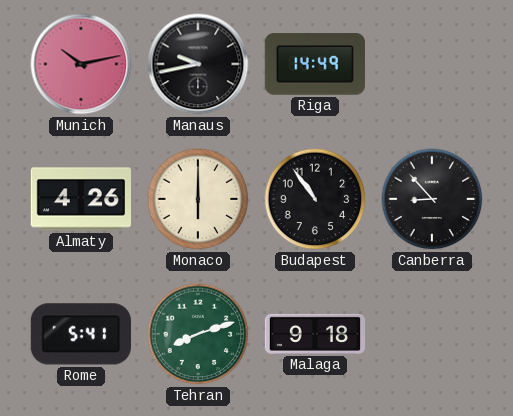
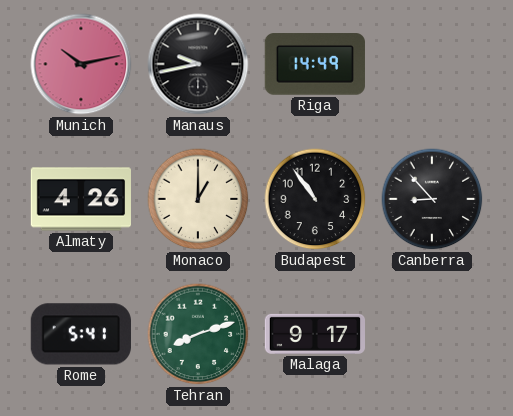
Monaco: 6:00 -> 1:00 (198, 199)
Malaga: 9:18 -> 9:17 (315, 334)
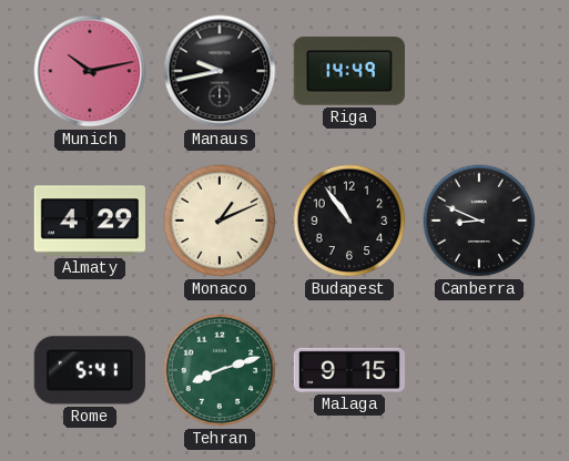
Almaty: 4:26 -> 4:29 (89, 221)
Monaco: 1:00 -> 1:11 (220, 221)
Canberra: 8:53 -> 8:49 (479, 221)
Malaga: 9:17 -> 9:15 (349, 370)
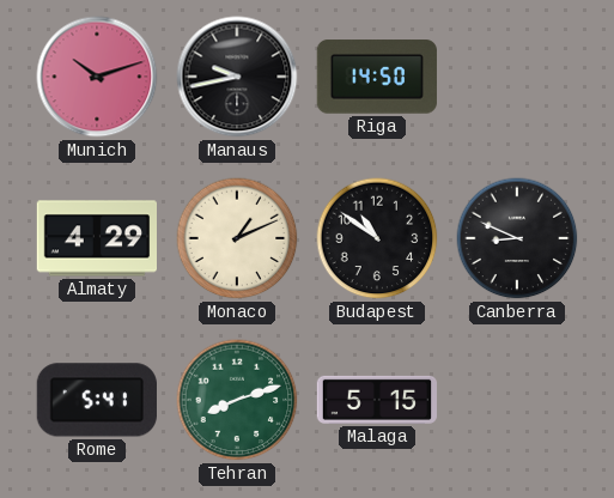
Munich: 10:13 -> 10:12 (97, 77)
Riga: 14:49 -> 14:50 (377, 77)
Budapest: 10:54 -> 10:51 (377, 238)
Malaga: 9:15 -> 5:15 (377, 400)
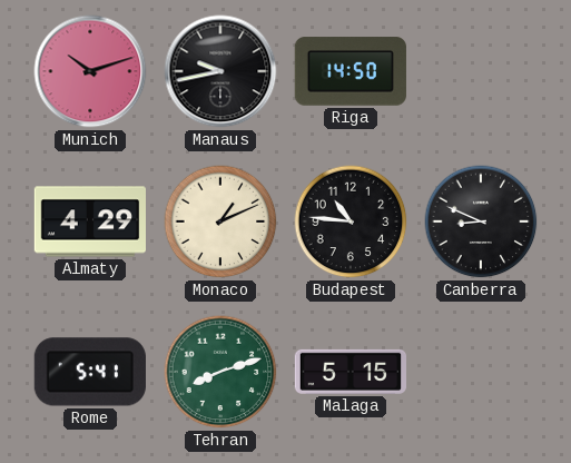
Budapest: 10:51 -> 10:46 (351, 221)
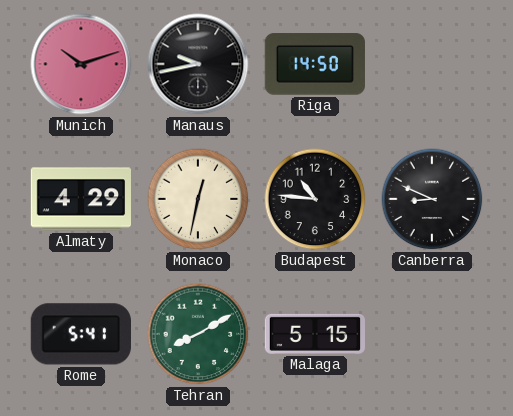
Monaco: 1:11 -> 12:32 (198, 199)
Tehran: 8:12 -> 8:10 (198, 334)
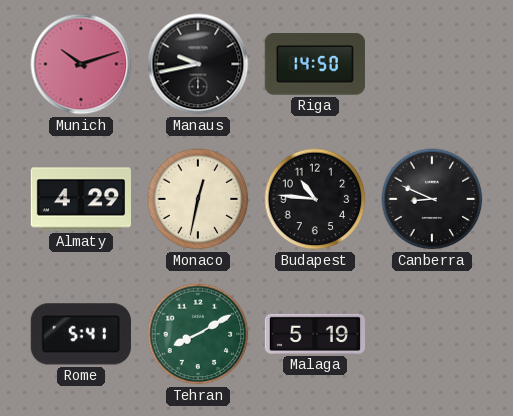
Malaga: 5:15 -> 5:19 (315, 334)
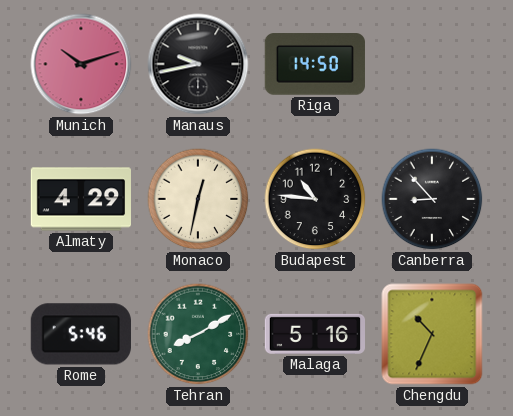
Canberra: 8:49 -> 8:53 (432, 199)
Rome: 5:41 -> 5:46 (81, 334)
Malaga: 5:19 -> 5:16 (315, 334)
Chengdu: none -> 10:34 (432, 334)
